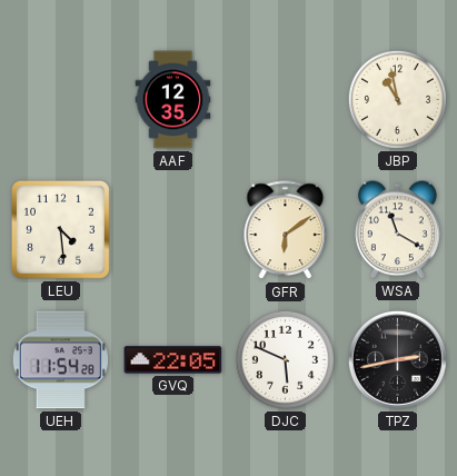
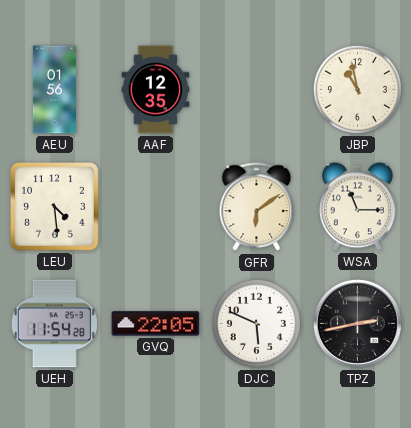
AEU: none -> 01:56 (54, 90)
WSA: 11:20 -> 11:15 (358, 207)
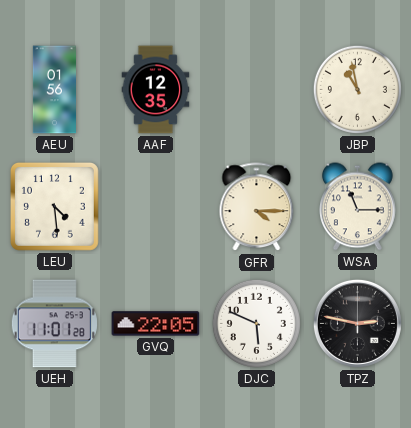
GFR: 6:09 -> 4:15 (257, 207)
UEH: 11:54 -> 11:01 (54, 324)
TPZ: 2:43 -> 2:47 (357, 323)
